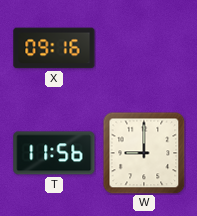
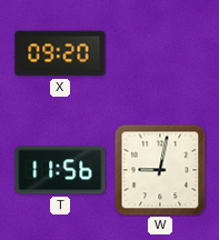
X: 09:16 -> 09:20 (60, 53)
W: 9:00 -> 9:02 (160, 170)
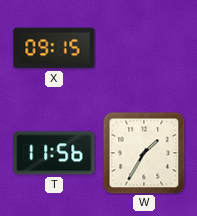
X: 09:20 -> 09:15 (54, 48)
W: 9:02 -> 1:35 (144, 153)
